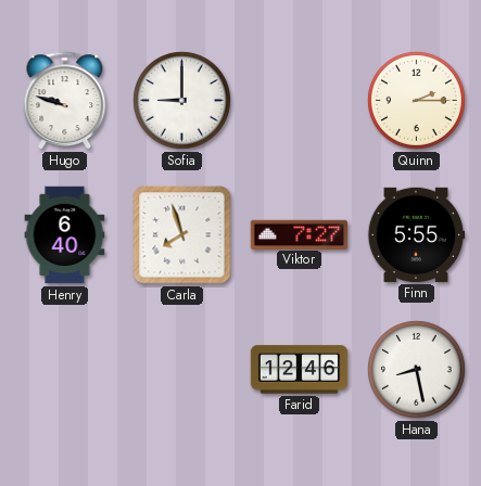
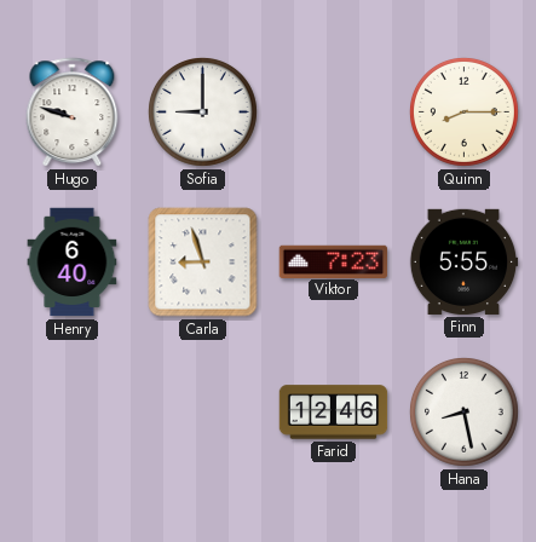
Quinn: 2:15 -> 8:15 (465, 113)
Carla: 7:57 -> 8:57 (203, 263)
Viktor: 7:27 -> 7:23 (334, 261)
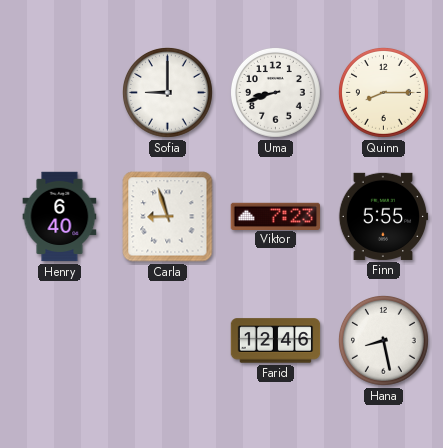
Hugo: 9:48 -> none (73, 113)
Uma: none -> 8:42 (276, 93)
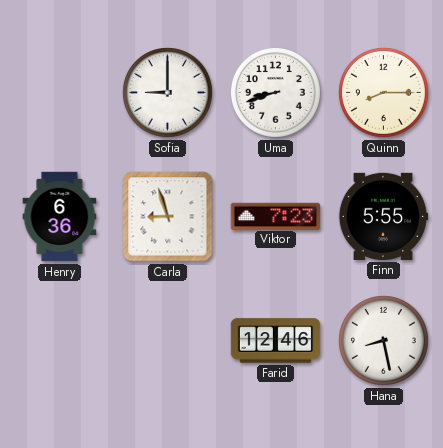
Henry: 6:40 -> 6:36 (60, 217)
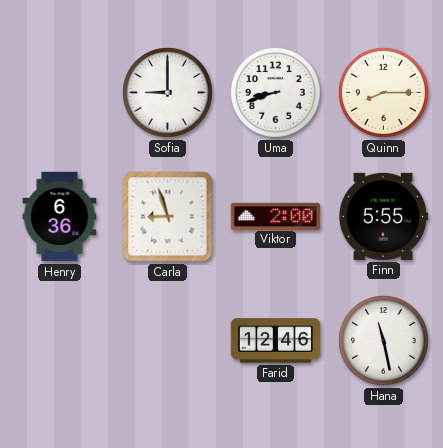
Viktor: 7:23 -> 2:00 (276, 216)
Hana: 8:28 -> 11:28 (384, 341)
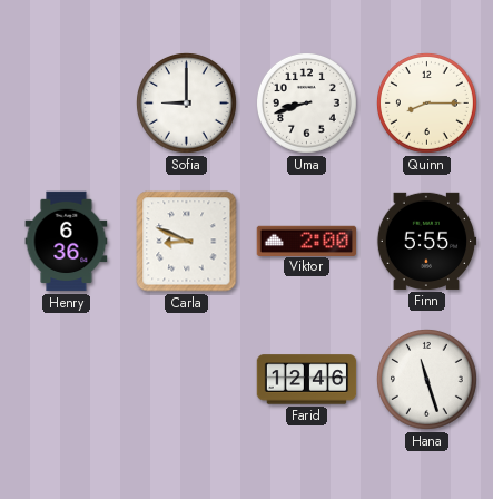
Carla: 8:57 -> 8:49 (187, 242)
Hana: 11:28 -> 11:27 (427, 380)
